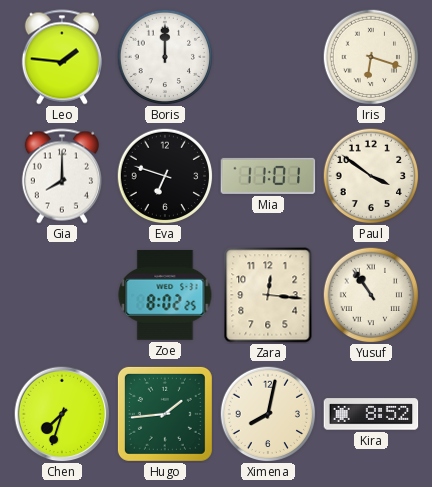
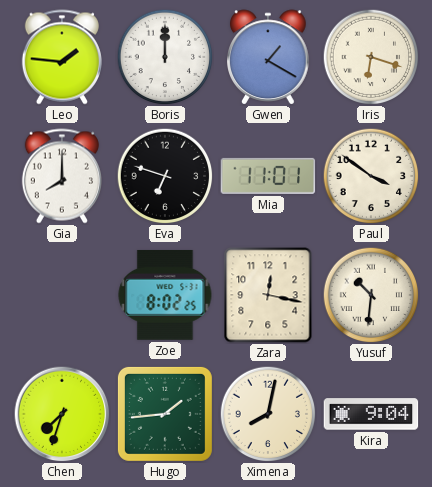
Gwen: none -> 1:20 (268, 57)
Zara: 12:16 -> 12:17 (268, 295)
Yusuf: 10:54 -> 10:31 (371, 295)
Kira: 8:52 -> 9:04 (371, 414)
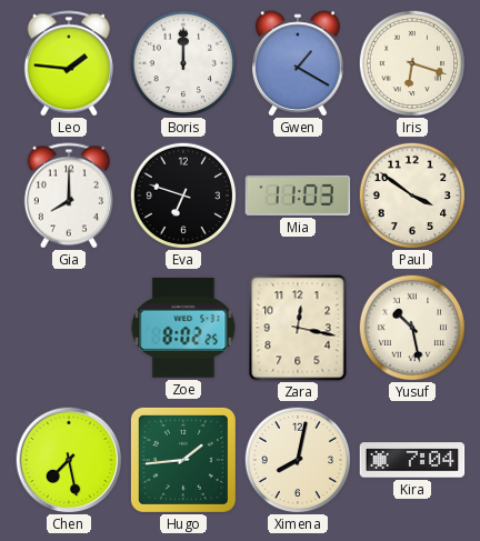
Mia: 11:01 -> 11:03 (298, 196)
Yusuf: 10:31 -> 10:28 (412, 328)
Chen: 7:33 -> 7:28 (69, 460)
Kira: 9:04 -> 7:04 (412, 460)
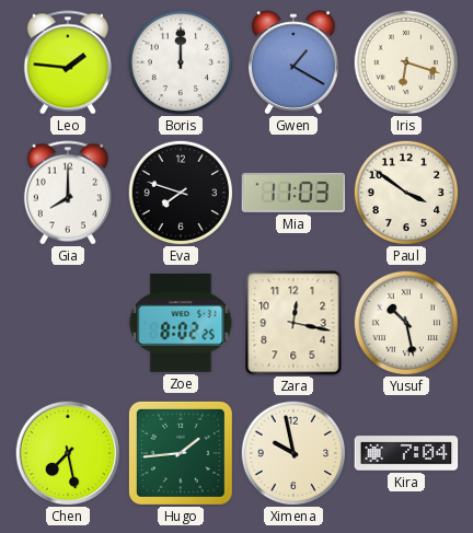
Eva: 6:48 -> 7:48 (181, 193)
Ximena: 8:02 -> 9:58 (293, 453)
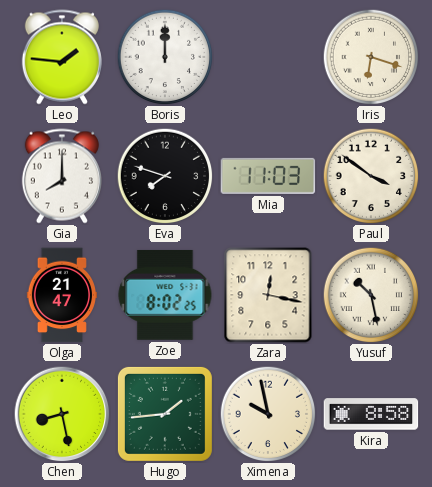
Gwen: 1:20 -> none (293, 62)
Olga: none -> 21:47 (61, 295)
Chen: 7:28 -> 8:28 (62, 414)
Kira: 7:04 -> 8:58 (371, 414)
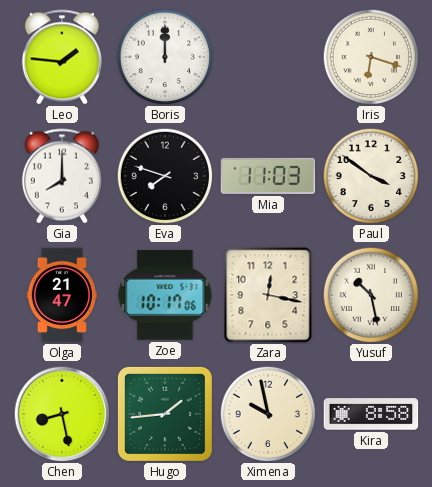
Zoe: 8:02 -> 10:17 (165, 295)
